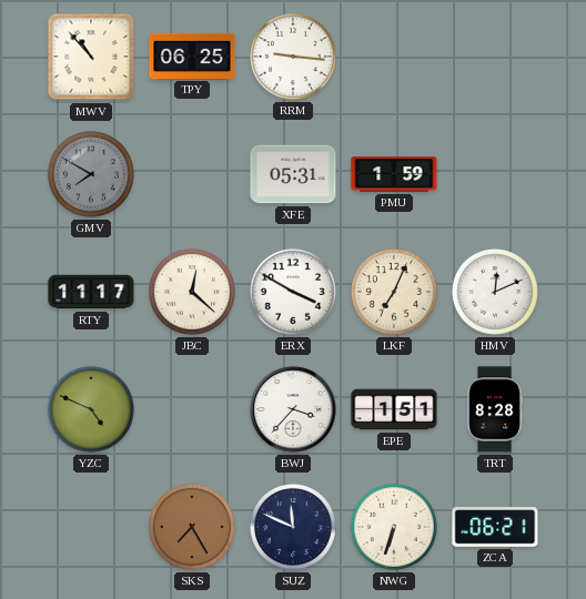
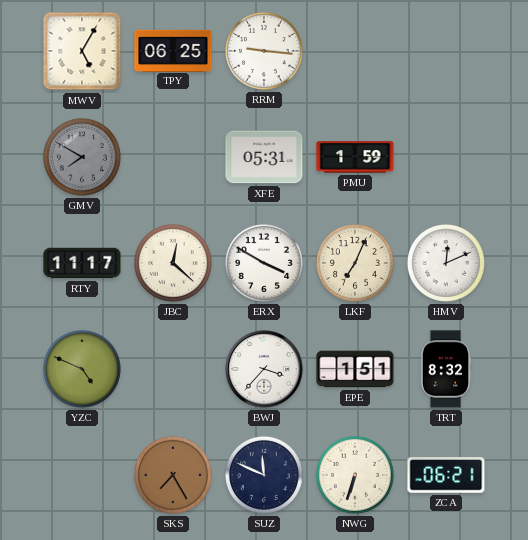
MWV: 10:53 -> 5:05 (82, 51)
TRT: 8:28 -> 8:32 (446, 369)
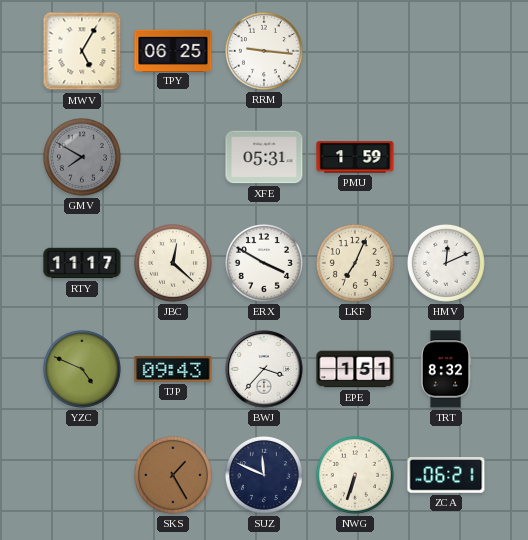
TJP: none -> 09:43 (173, 369)
SKS: 7:25 -> 1:25 (173, 475)
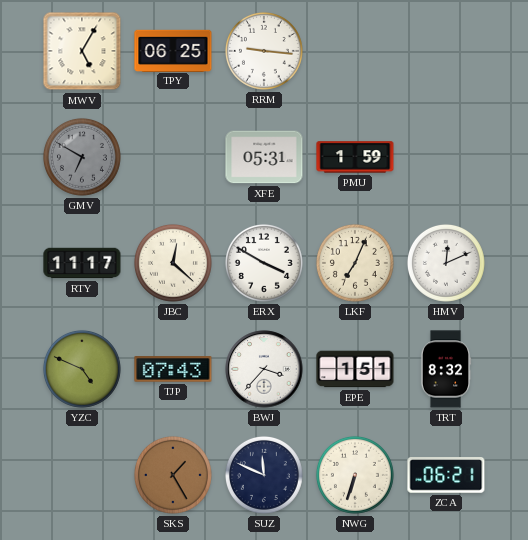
GMV: 7:50 -> 6:50 (82, 157)
TJP: 09:43 -> 07:43 (173, 369)
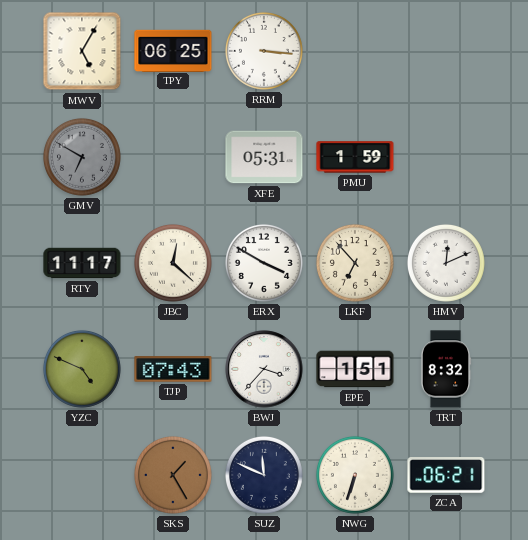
RRM: 9:16 -> 3:16 (264, 51)
LKF: 7:04 -> 6:53 (355, 263)
